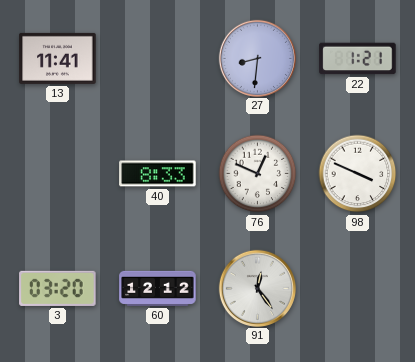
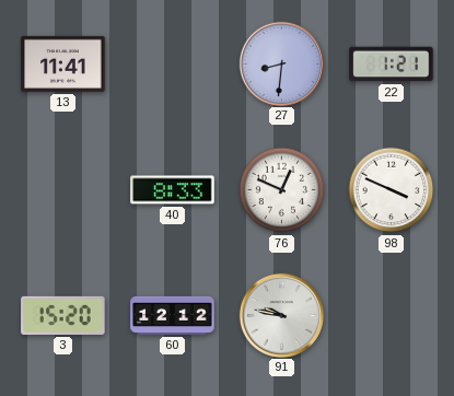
3: 03:20 -> 15:20 (63, 315)
91: 12:24 -> 9:47 (281, 315)
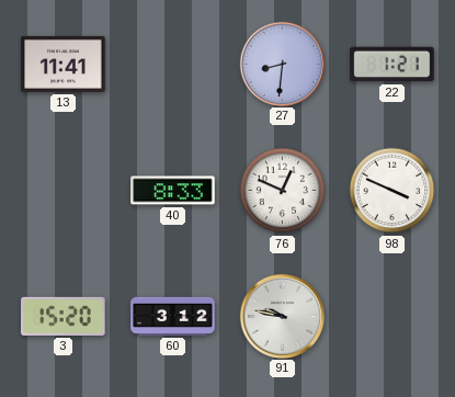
60: 12:12 -> 3:12 (173, 316)
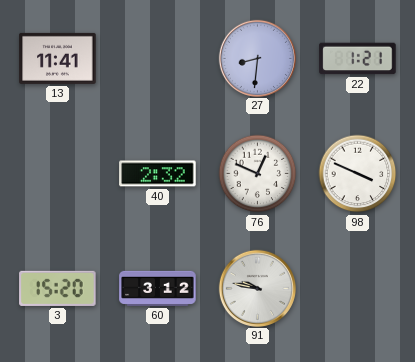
40: 8:33 -> 2:32 (158, 174)
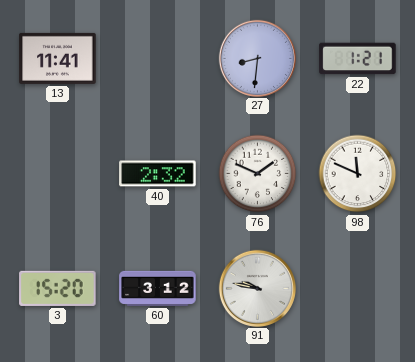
76: 12:49 -> 1:49 (258, 174)
98: 3:49 -> 11:49 (358, 174)
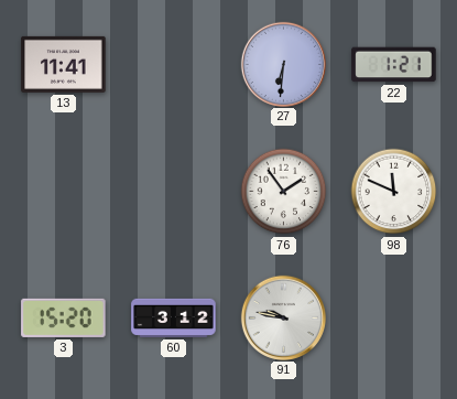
27: 8:31 -> 6:31 (283, 64)
40: 2:32 -> none (158, 174)
76: 1:49 -> 1:54 (284, 192)
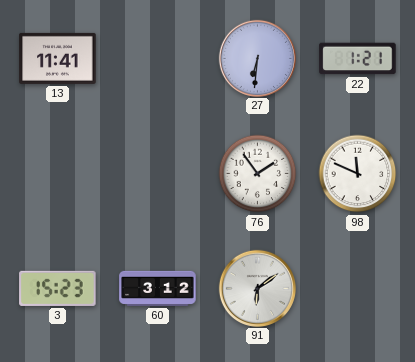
3: 15:20 -> 15:23 (58, 288)
91: 9:47 -> 6:09 (257, 288)
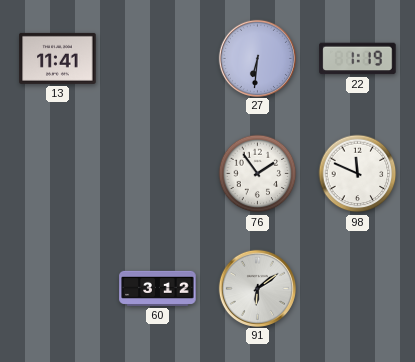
22: 1:21 -> 1:19 (358, 59)
3: 15:23 -> none (58, 288)
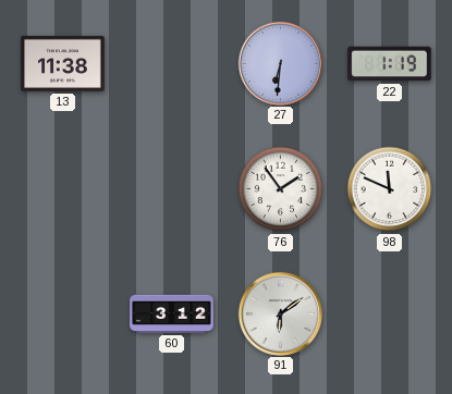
13: 11:41 -> 11:38 (63, 63)
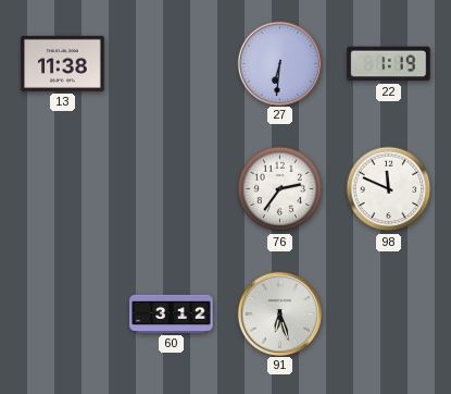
76: 1:54 -> 2:36 (280, 189)
91: 6:09 -> 6:27 (279, 313)
